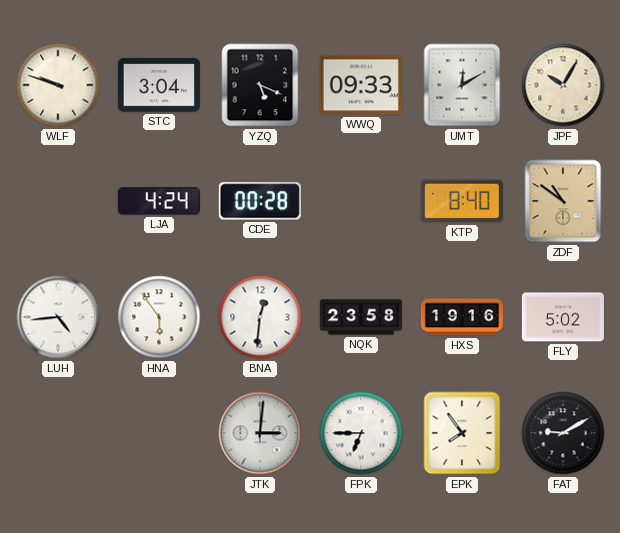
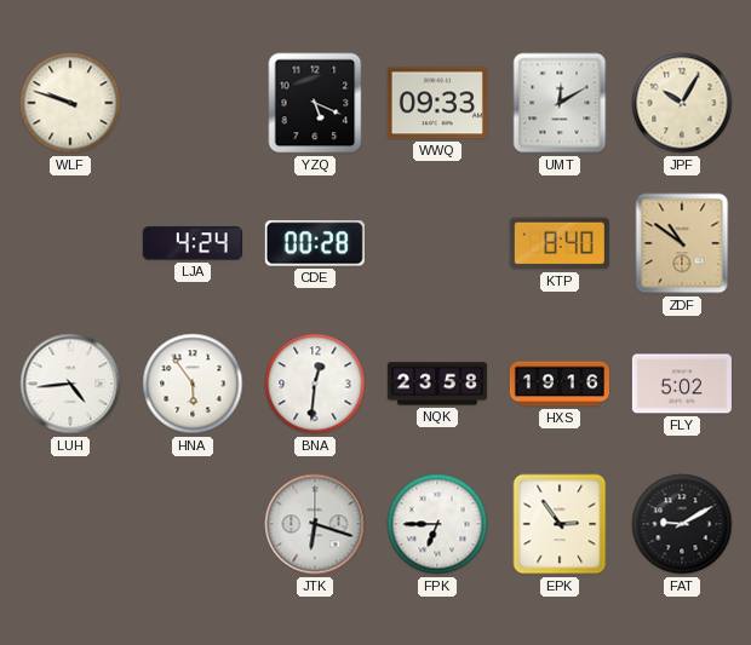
STC: 3:04 -> none (159, 85)
JTK: 3:01 -> 6:18 (315, 524)
EPK: 7:54 -> 2:54 (560, 524)
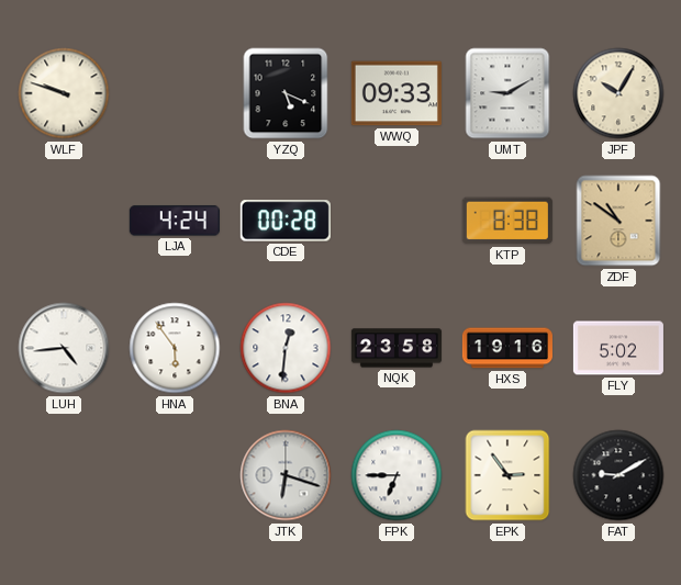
UMT: 12:10 -> 9:10 (507, 93)
KTP: 8:40 -> 8:38 (507, 221)
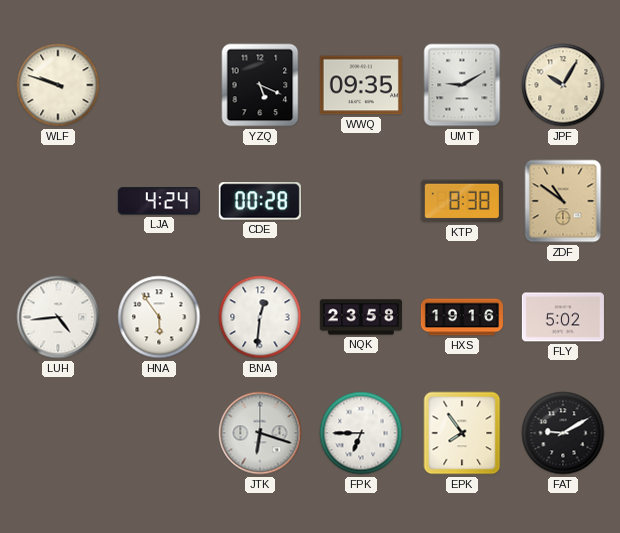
WWQ: 09:33 -> 09:35 (361, 85)
EPK: 2:54 -> 7:54 (462, 433)
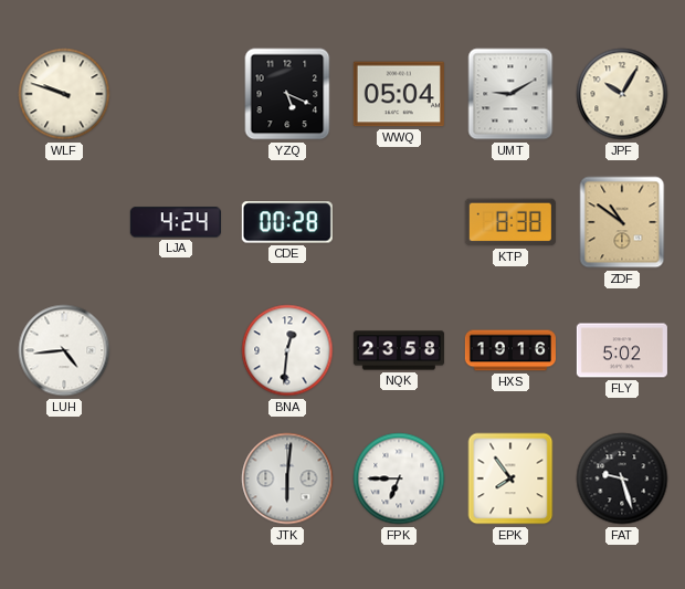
WWQ: 09:35 -> 05:04 (399, 94)
HNA: 5:54 -> none (159, 317)
JTK: 6:18 -> 6:01 (287, 478)
FAT: 9:10 -> 9:27 (622, 478)
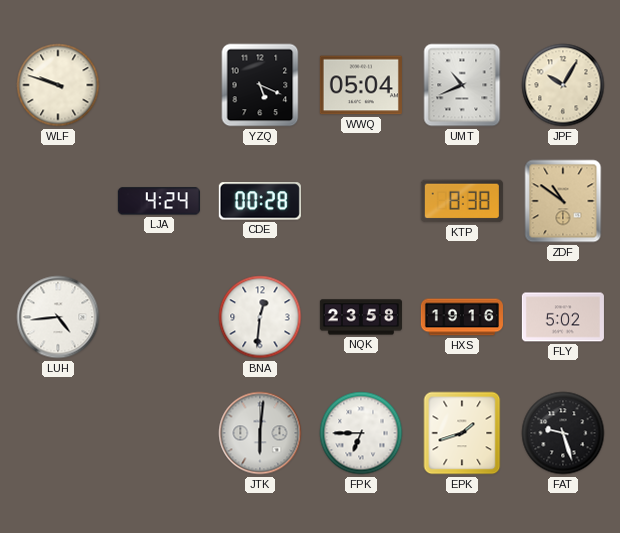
UMT: 9:10 -> 10:41 (462, 85)
EPK: 7:54 -> 1:42 (462, 433)
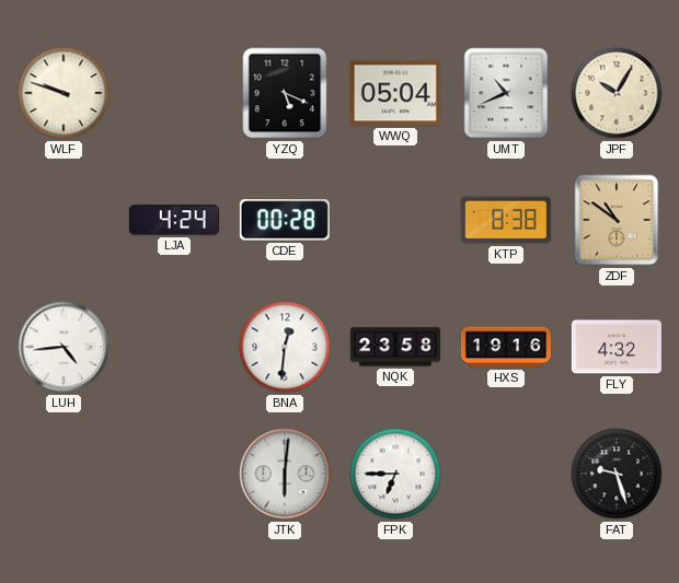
FLY: 5:02 -> 4:32 (617, 347)
EPK: 1:42 -> none (462, 433)
